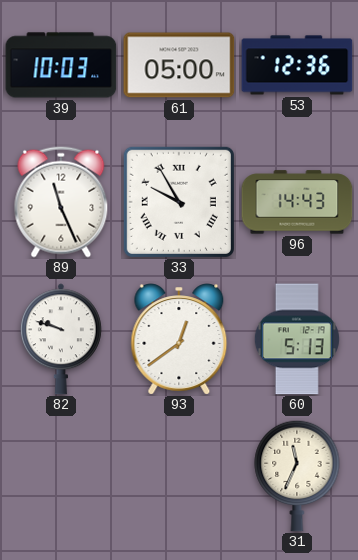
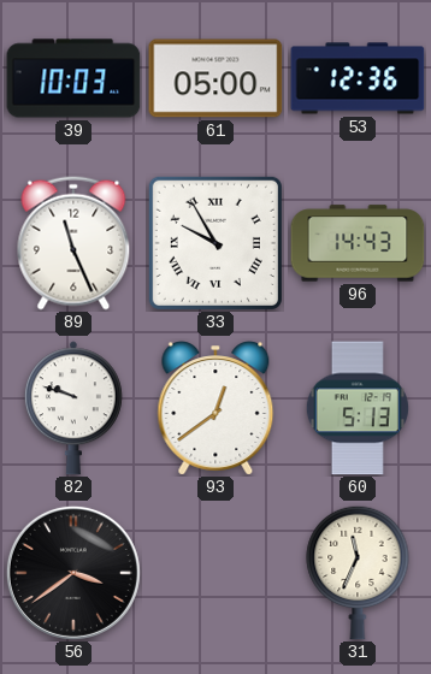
56: none -> 3:39 (73, 573)
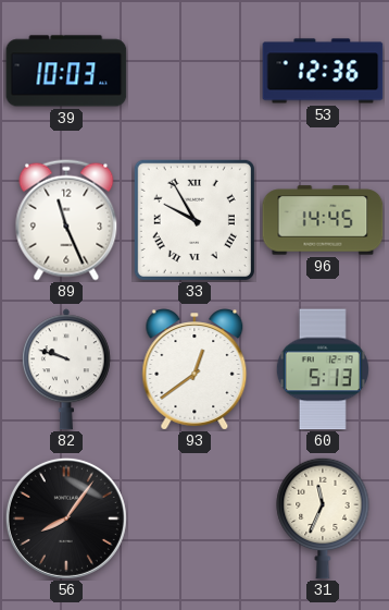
61: 05:00 -> none (215, 78)
96: 14:43 -> 14:45 (323, 220)
56: 3:39 -> 8:06 (66, 518)
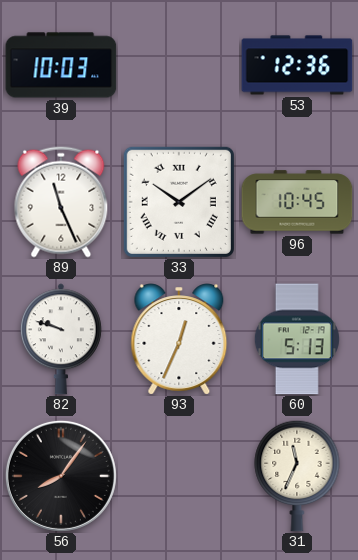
33: 9:55 -> 10:09 (179, 202)
96: 14:45 -> 10:45 (297, 202)
93: 12:39 -> 12:34 (179, 339)
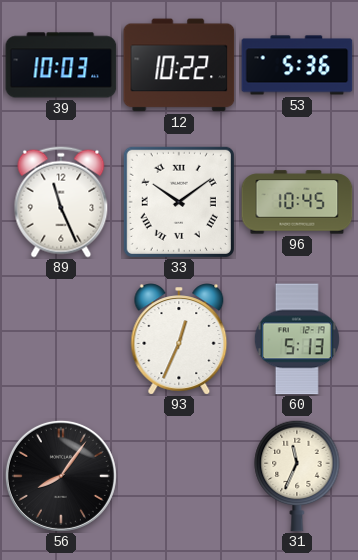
12: none -> 10:22 (179, 65)
53: 12:36 -> 5:36 (297, 65)
82: 9:48 -> none (61, 339)
